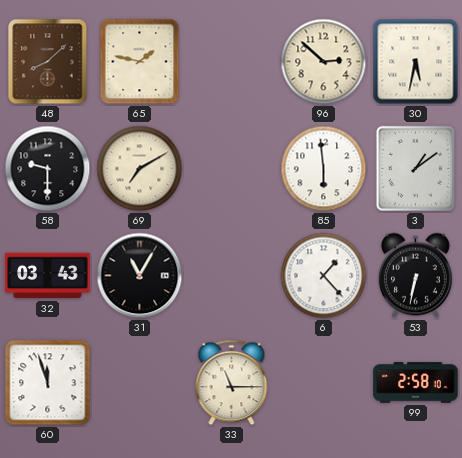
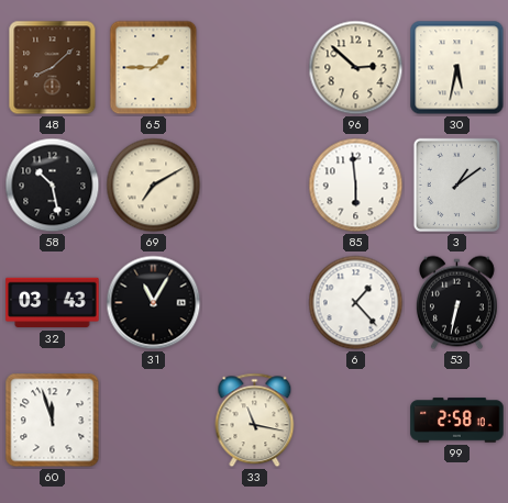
65: 1:47 -> 1:45 (154, 68)
58: 9:30 -> 10:28 (53, 186)
33: 11:15 -> 11:17 (255, 421)
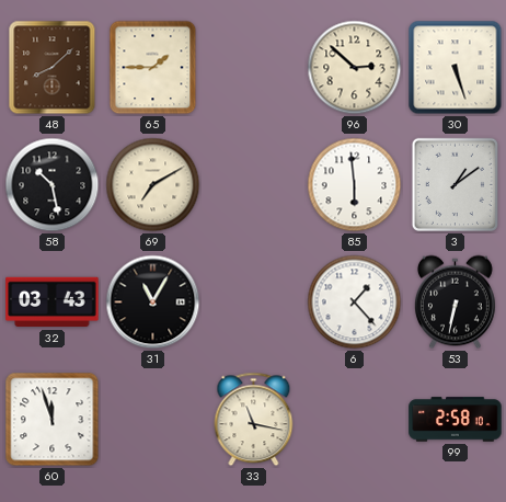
30: 5:32 -> 5:27 (456, 68)
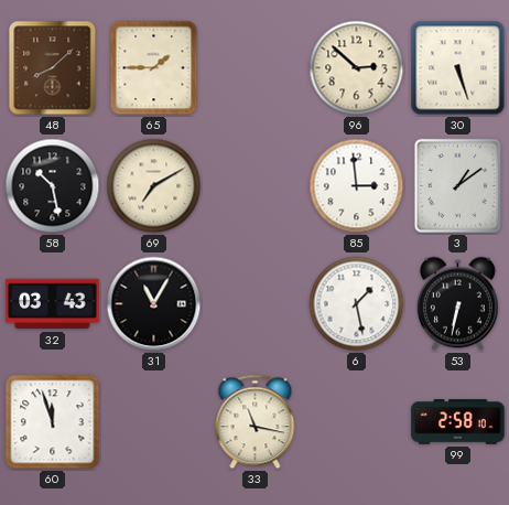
85: 5:59 -> 2:59 (357, 186)
6: 1:23 -> 1:28 (357, 304)
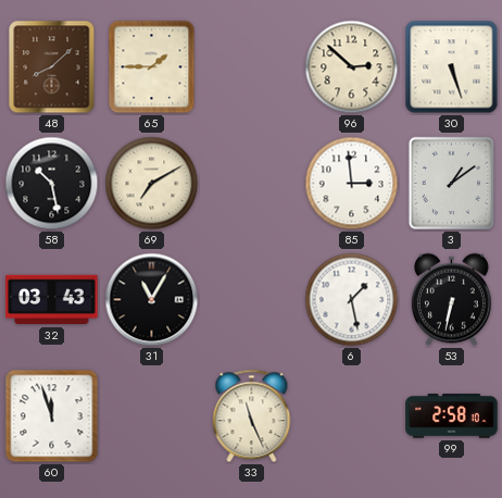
33: 11:17 -> 11:26 (252, 416)
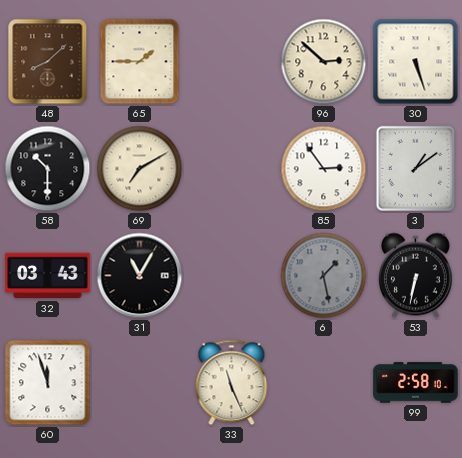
58: 10:28 -> 10:30 (48, 169)
85: 2:59 -> 2:54 (324, 169)
6 dial: white -> grey (324, 276)
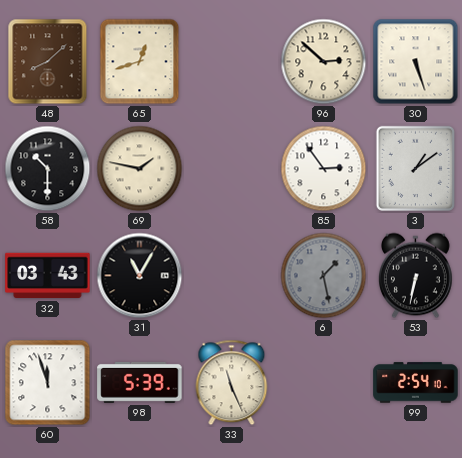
65: 1:45 -> 12:42 (140, 62)
69: 7:10 -> 1:47 (140, 169)
98: none -> 5:39 (140, 382)
99: 2:58 -> 2:54 (416, 383)
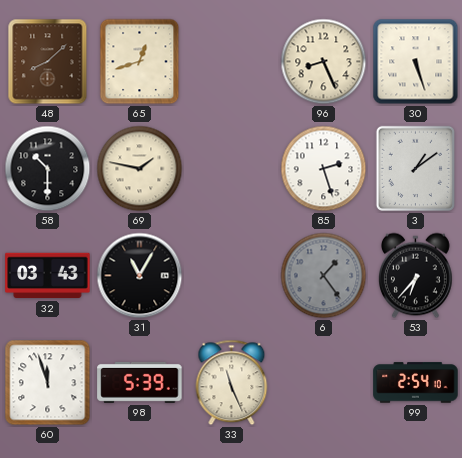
96: 2:52 -> 8:26 (324, 62)
85: 2:54 -> 2:27 (324, 169)
6: 1:28 -> 1:24 (324, 276)
53: 6:32 -> 6:37 (415, 276)
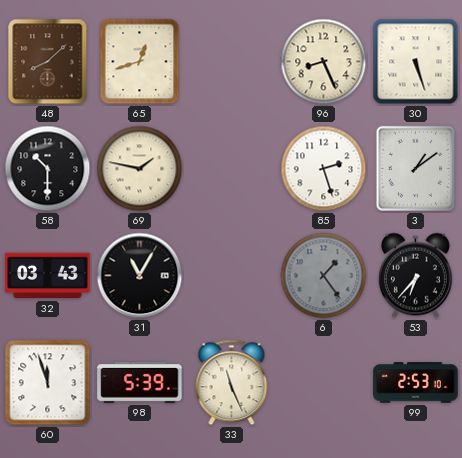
99: 2:54 -> 2:53 (416, 383)
